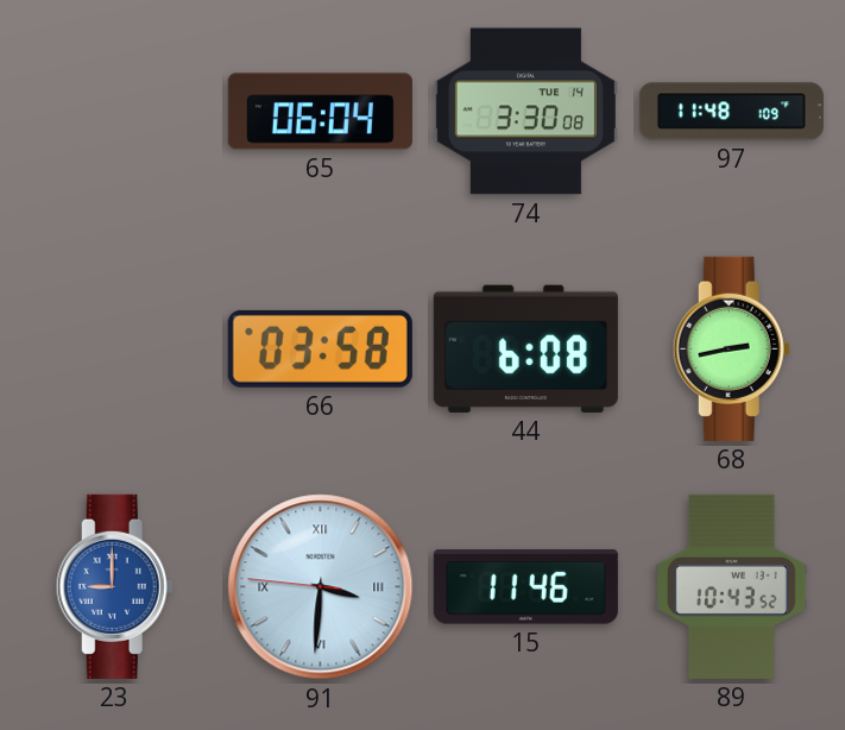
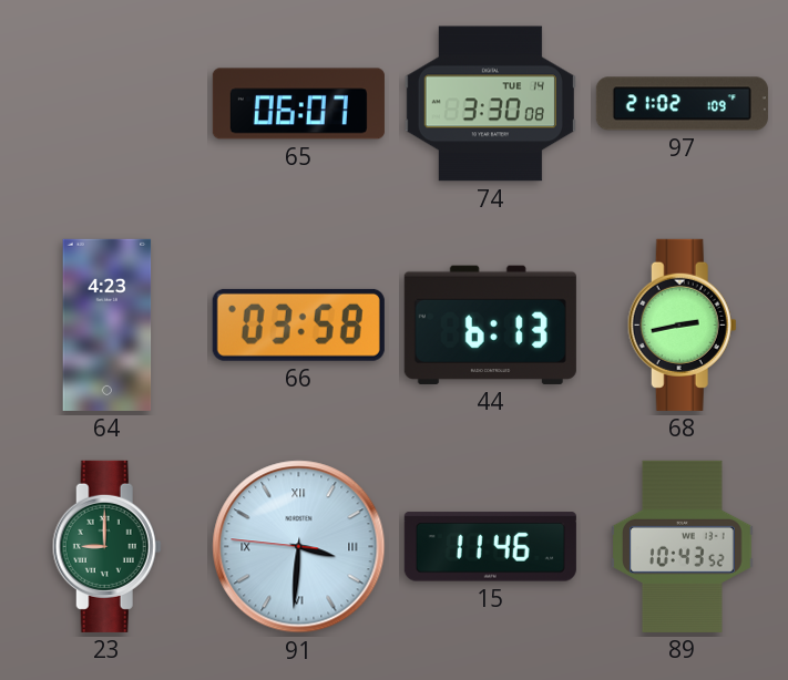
65: 06:04 -> 06:07 (298, 104)
97: 11:48 -> 21:02 (682, 104)
64: none -> 4:23 (108, 324)
44: 6:08 -> 6:13 (490, 324)
23 dial: blue -> green (106, 546)
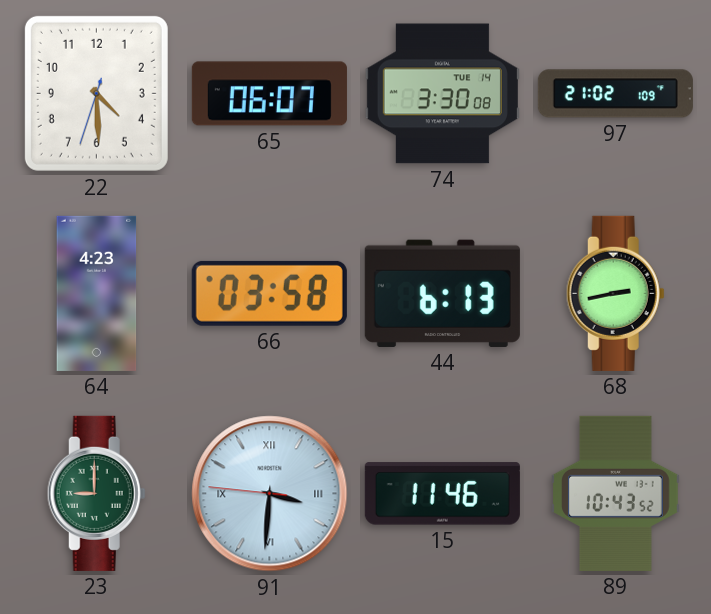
22: none -> 4:29 (96, 93)
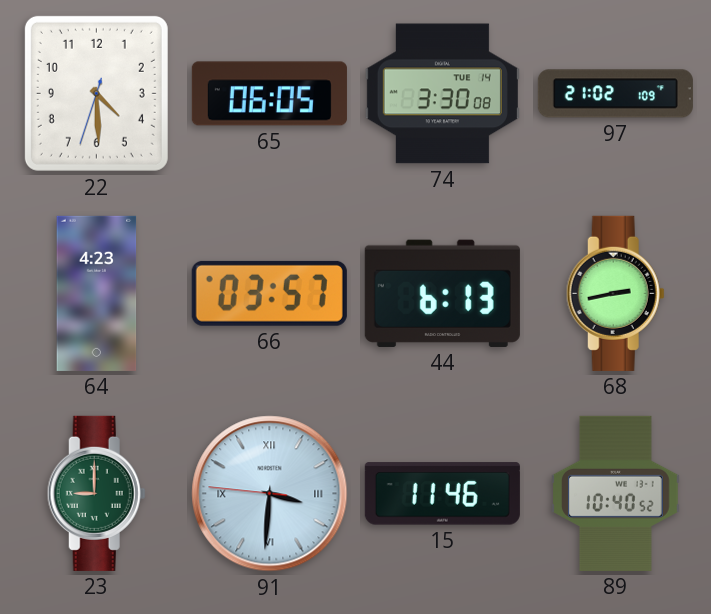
65: 06:07 -> 06:05 (269, 94)
66: 03:58 -> 03:57 (269, 293)
89: 10:43 -> 10:40 (616, 493)
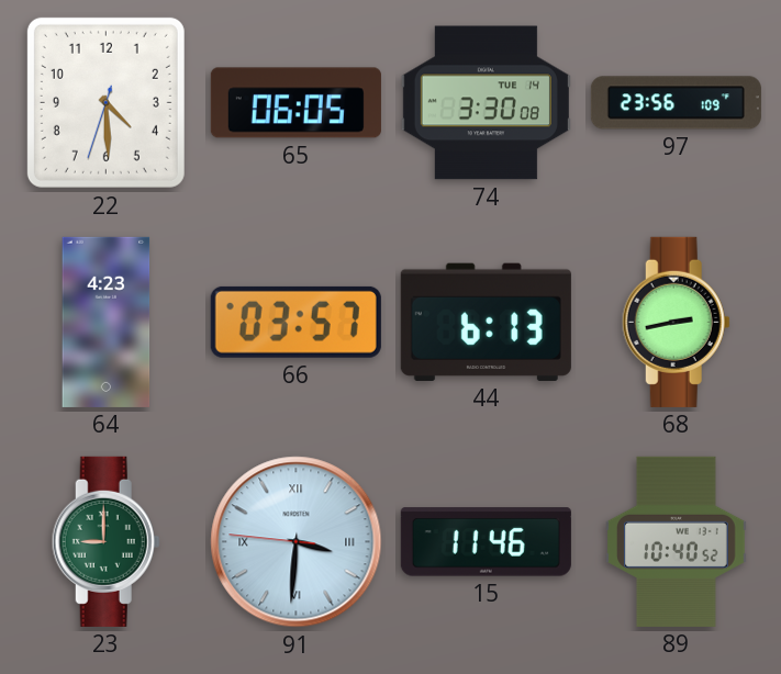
97: 21:02 -> 23:56 (676, 103)
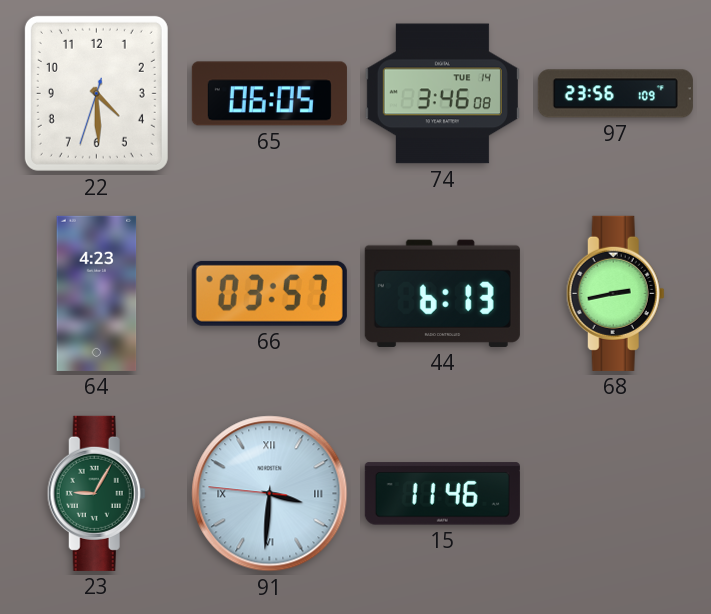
74: 3:30 -> 3:46 (442, 94)
23: 9:00 -> 9:05 (96, 493)
89: 10:40 -> none (677, 541)
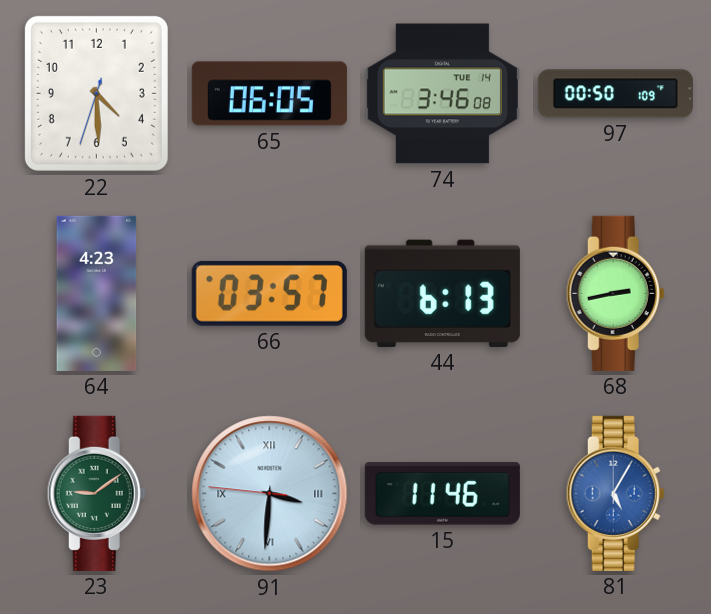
97: 23:56 -> 00:50 (615, 94)
23: 9:05 -> 9:09 (96, 493)
81: none -> 5:05 (615, 493)
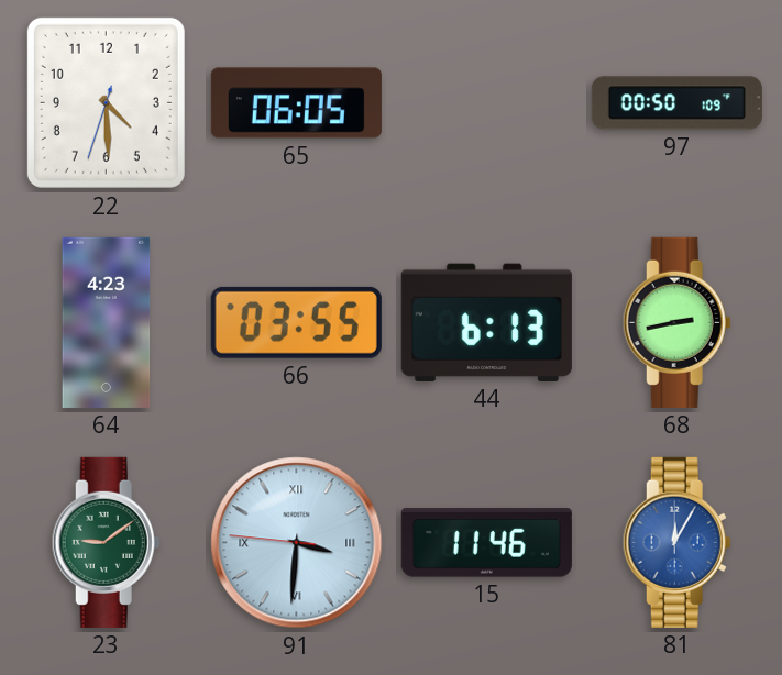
74: 3:46 -> none (442, 94)
66: 03:57 -> 03:55 (296, 322)
81: 5:05 -> 12:05 (676, 542)
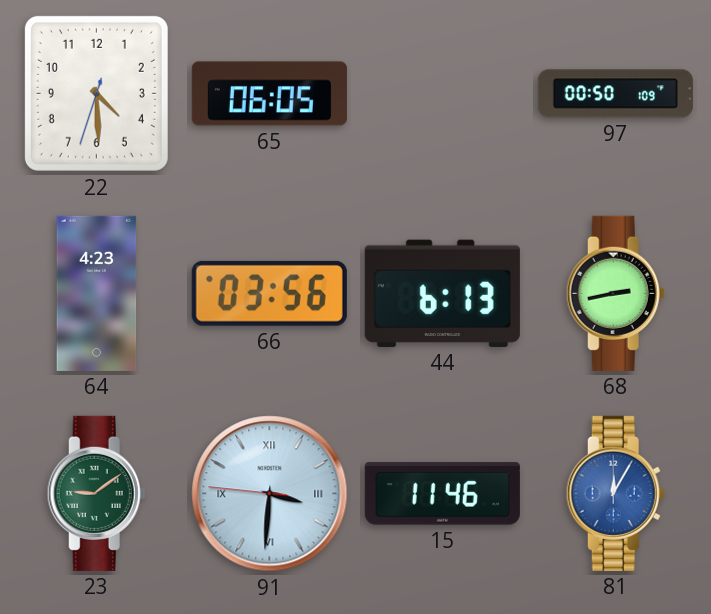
66: 03:55 -> 03:56 (269, 293)
